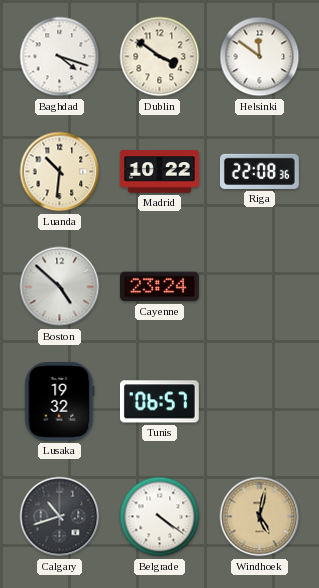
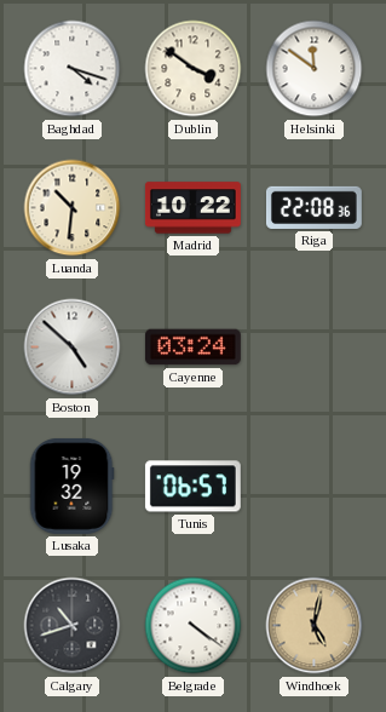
Cayenne: 23:24 -> 03:24 (192, 348)
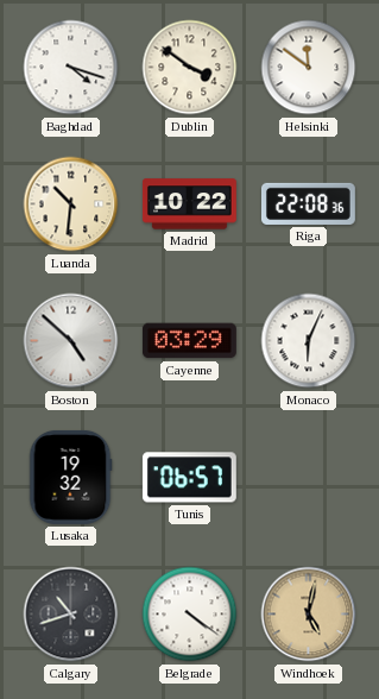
Cayenne: 03:24 -> 03:29 (189, 341)
Monaco: none -> 6:04 (309, 341)
